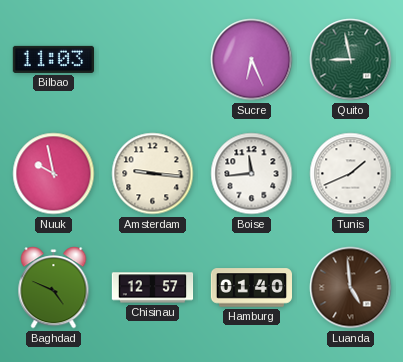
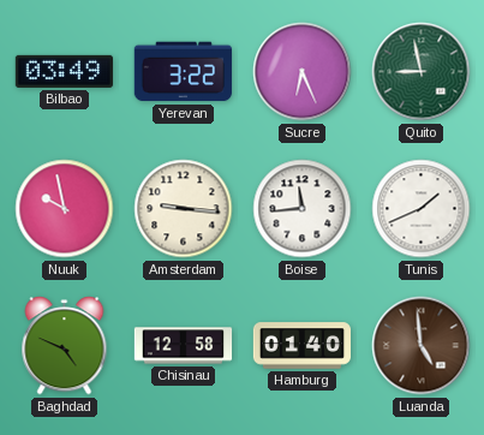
Bilbao: 11:03 -> 03:49 (64, 71)
Yerevan: none -> 3:22 (183, 72)
Chisinau: 12:57 -> 12:58 (184, 346)
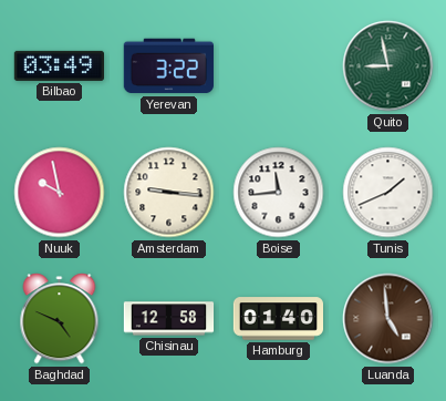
Sucre: 6:26 -> none (303, 72)
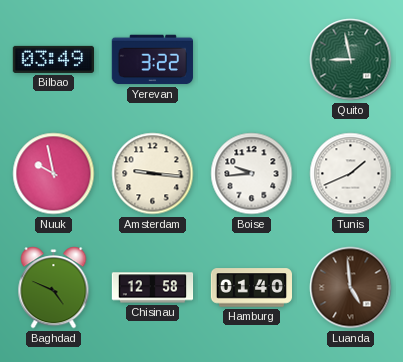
Boise: 11:44 -> 9:44 (252, 174)
